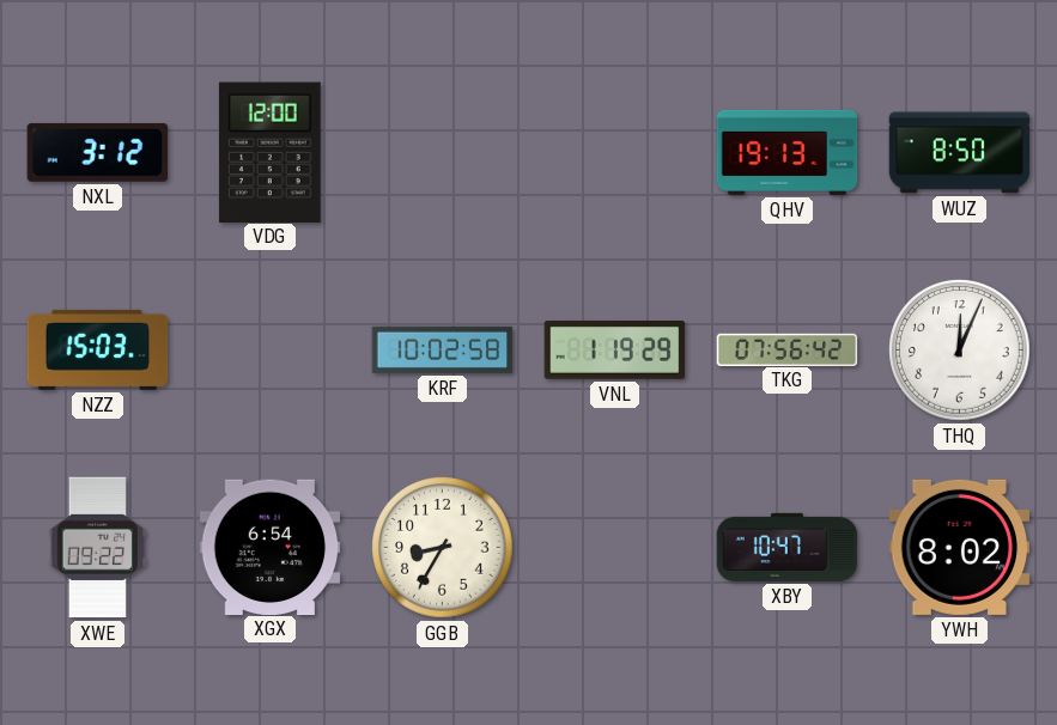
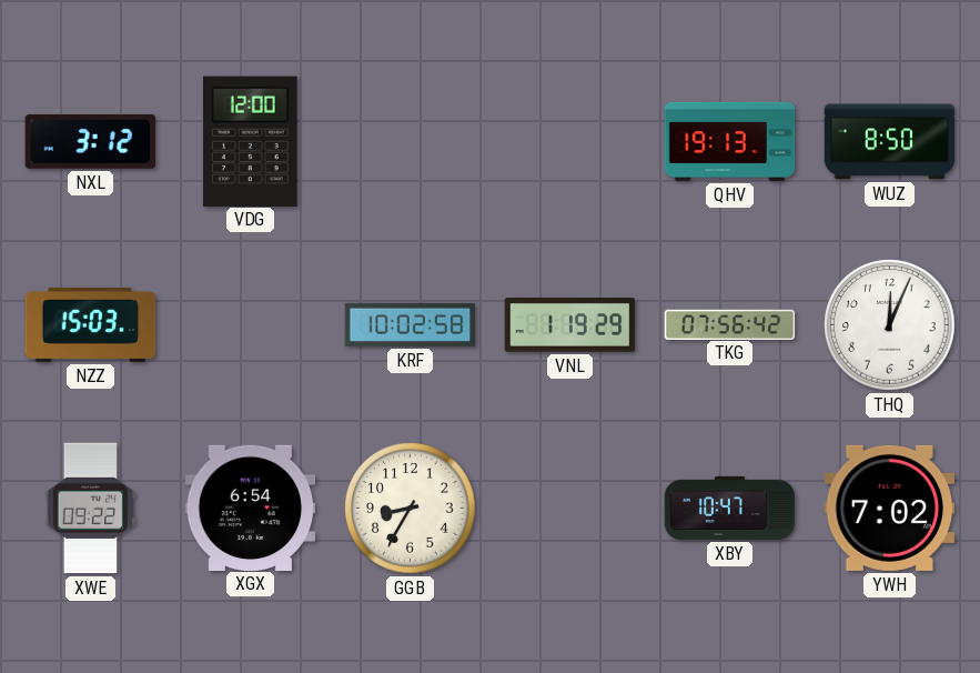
YWH: 8:02 -> 7:02 (890, 508)
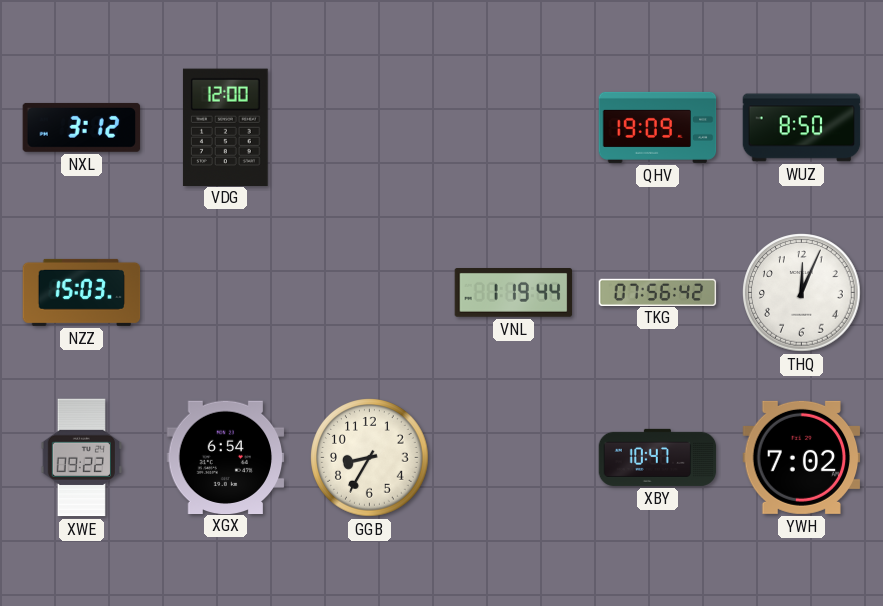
QHV: 19:13 -> 19:09 (658, 127)
KRF: 10:02 -> none (411, 324)
VNL: 1:19:29 -> 1:19:44 (514, 293)
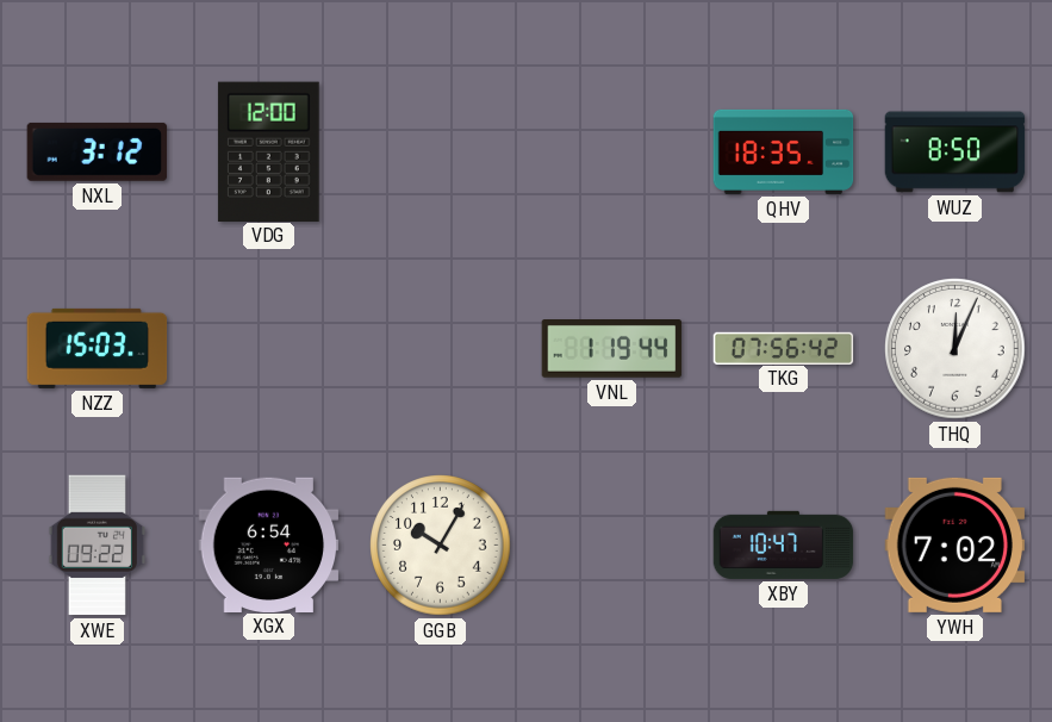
QHV: 19:09 -> 18:35 (784, 151)
GGB: 8:35 -> 10:05 (441, 546)
